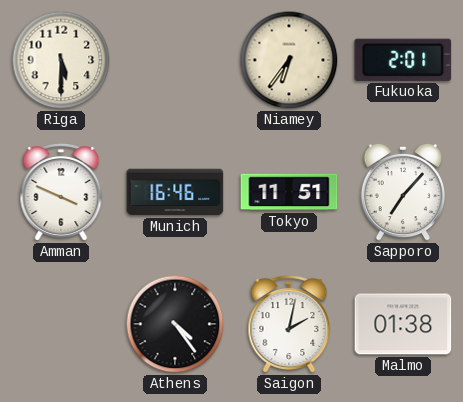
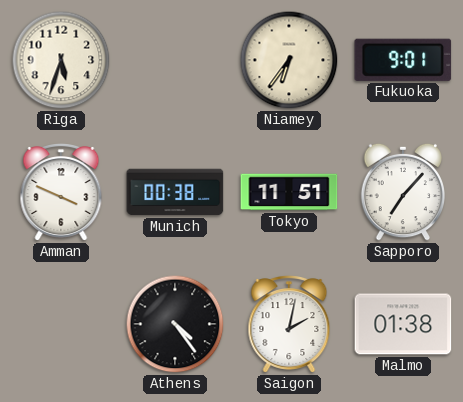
Riga: 5:30 -> 5:33 (61, 60)
Fukuoka: 2:01 -> 9:01 (403, 60)
Munich: 16:46 -> 00:38 (175, 192)
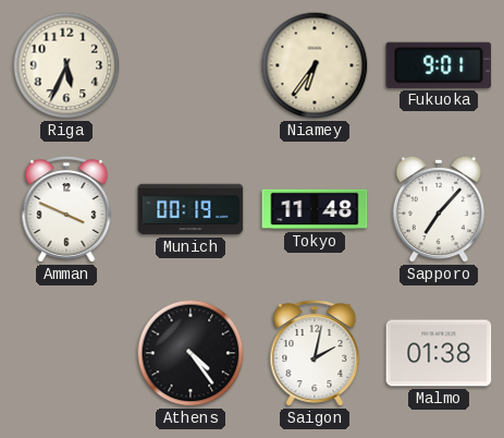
Riga: 5:33 -> 5:34 (66, 65)
Munich: 00:38 -> 00:19 (190, 209)
Tokyo: 11:51 -> 11:48 (315, 209)
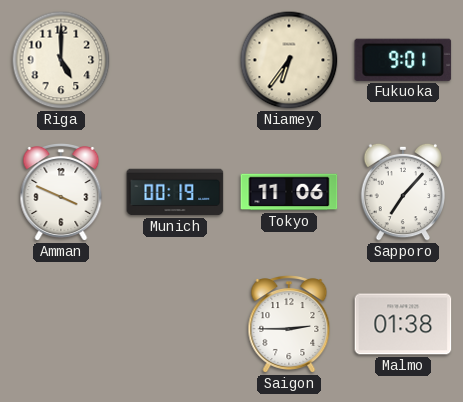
Riga: 5:34 -> 5:00 (61, 60)
Tokyo: 11:48 -> 11:06 (289, 192)
Athens: 4:24 -> none (190, 353)
Saigon: 2:02 -> 2:45 (289, 325)
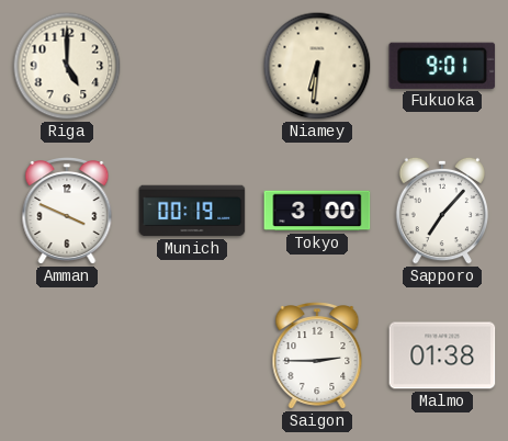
Niamey: 6:36 -> 6:31 (317, 66)
Tokyo: 11:06 -> 3:00 (317, 211)
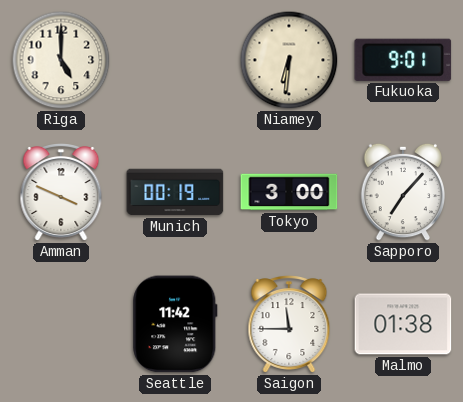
Seattle: none -> 11:42 (175, 324)
Saigon: 2:45 -> 11:45 (289, 325)
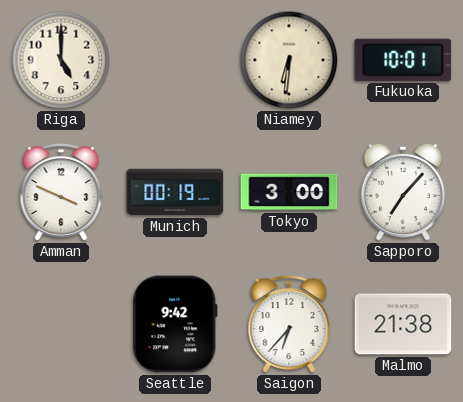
Fukuoka: 9:01 -> 10:01 (403, 60)
Seattle: 11:42 -> 9:42 (175, 324)
Saigon: 11:45 -> 6:37 (289, 325)
Malmo: 01:38 -> 21:38 (403, 324)
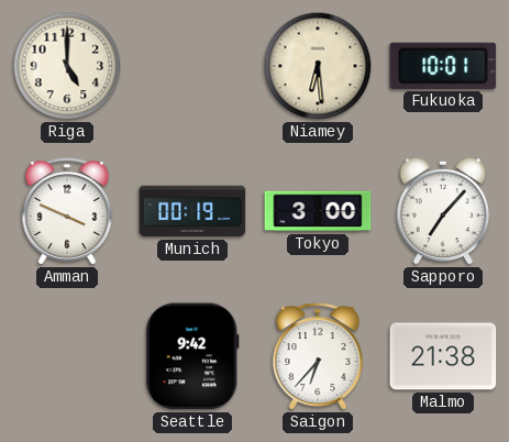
Niamey: 6:31 -> 6:29 (318, 66)
